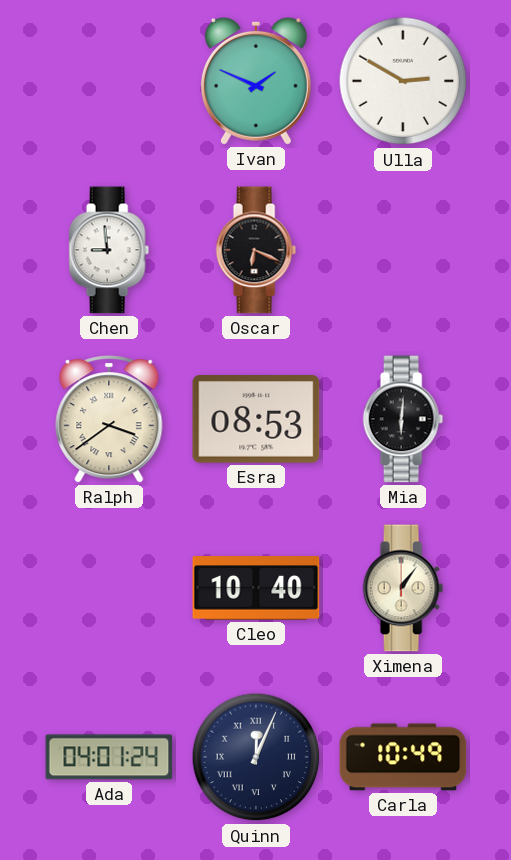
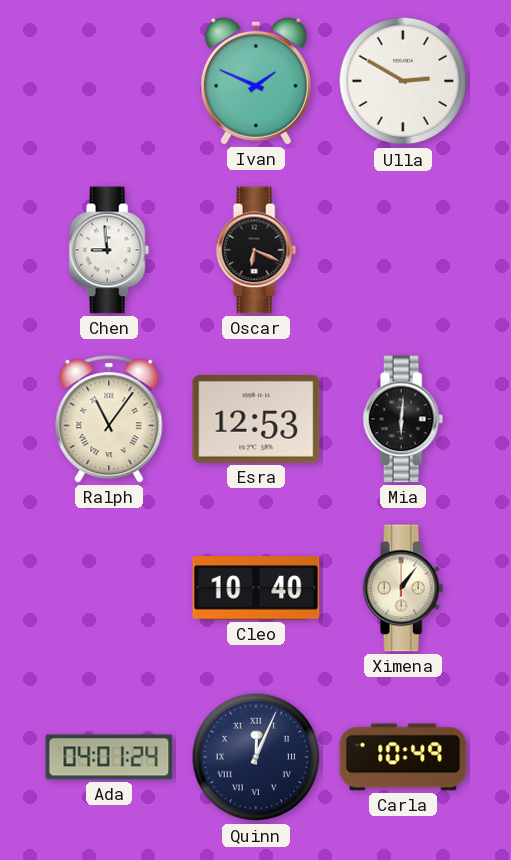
Ralph: 3:39 -> 11:06 (109, 419)
Esra: 08:53 -> 12:53 (256, 419)
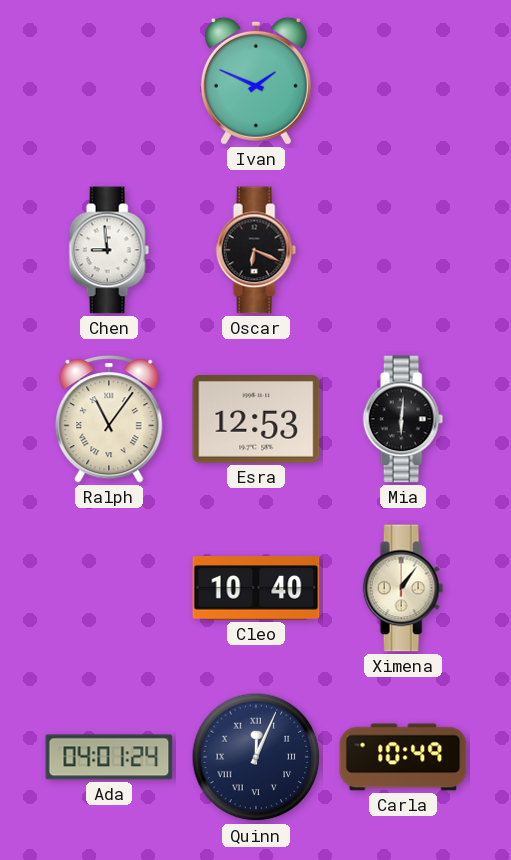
Ulla: 2:50 -> none (403, 81)
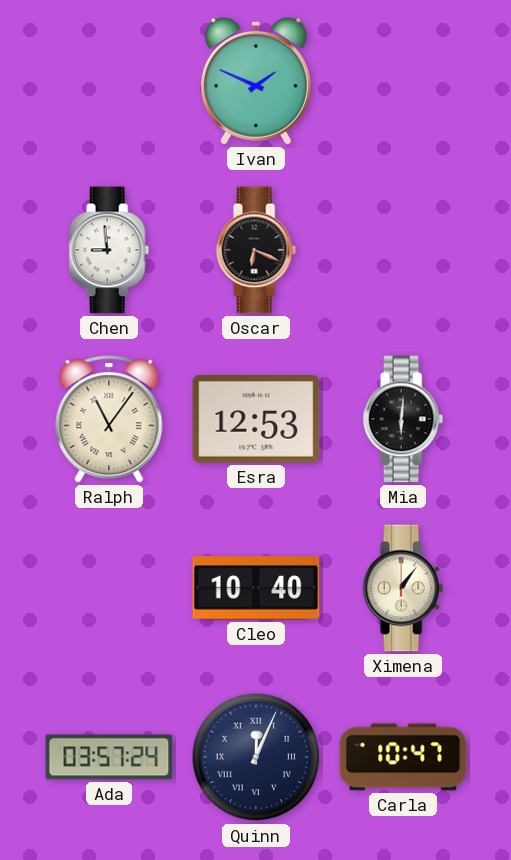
Ada: 04:01 -> 03:57 (109, 757)
Carla: 10:49 -> 10:47 (403, 757)
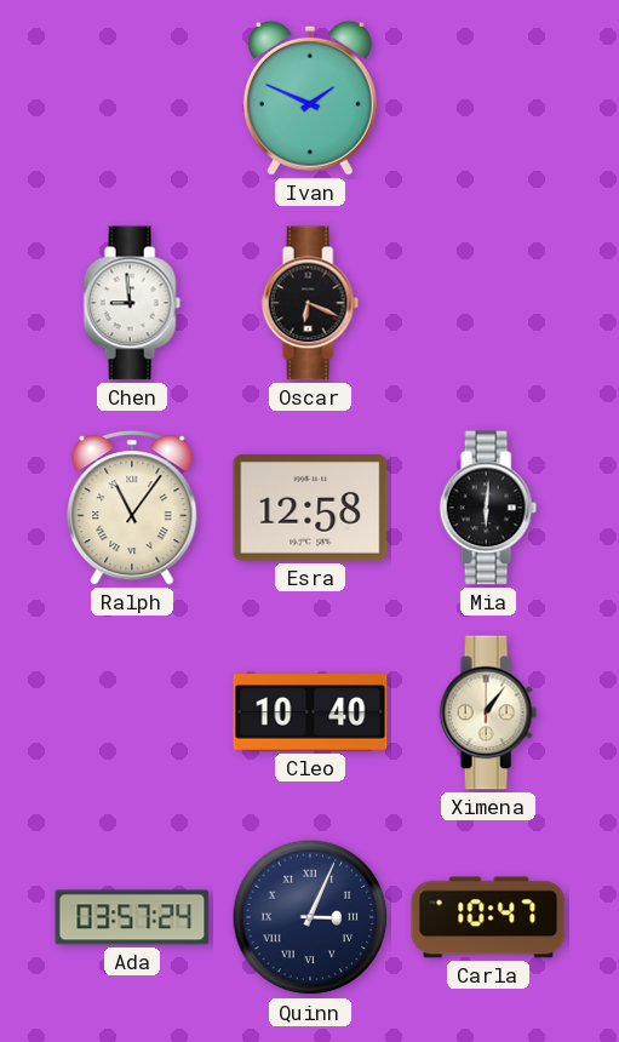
Esra: 12:53 -> 12:58 (310, 508)
Quinn: 12:04 -> 3:04 (310, 917)
